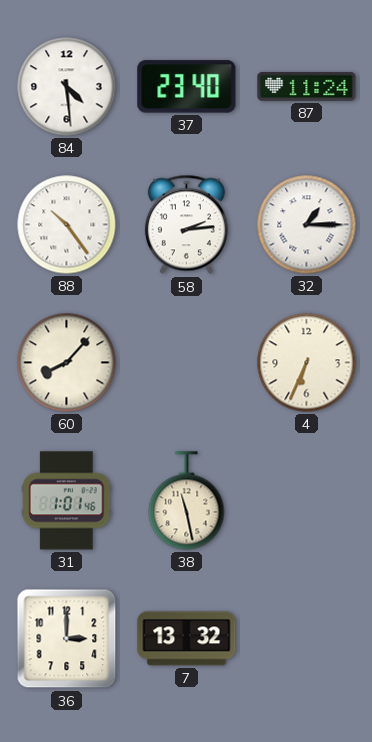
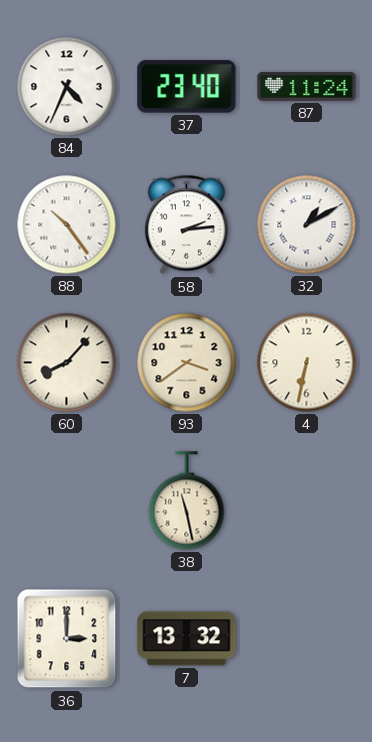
84: 4:29 -> 4:34 (67, 87)
32: 1:15 -> 1:10 (307, 225)
93: none -> 3:39 (187, 363)
4: 6:34 -> 6:32 (307, 363)
31: 1:01 -> none (67, 501)
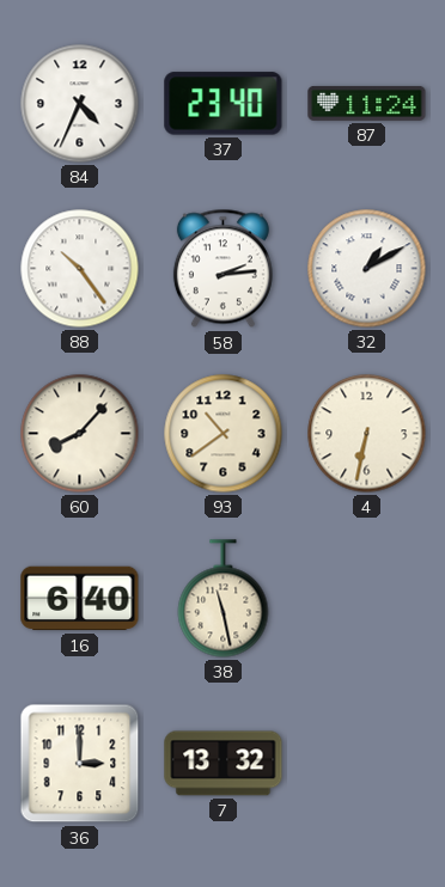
93: 3:39 -> 10:39 (224, 434)
16: none -> 6:40 (80, 599)
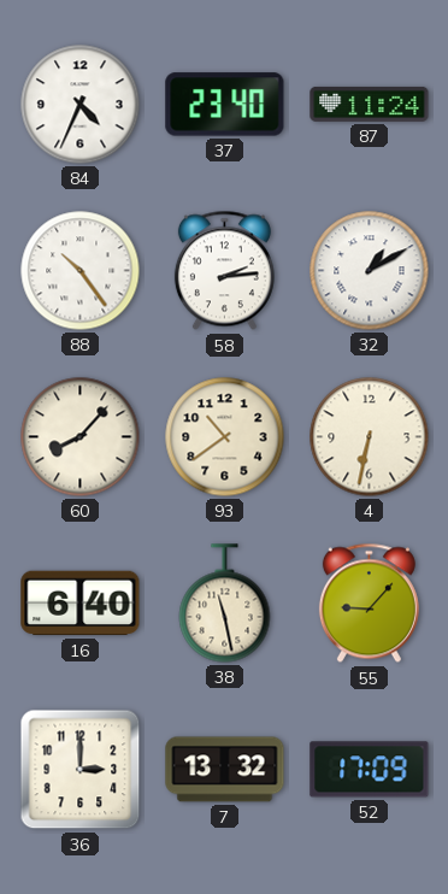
55: none -> 9:07 (369, 604)
52: none -> 17:09 (370, 770)
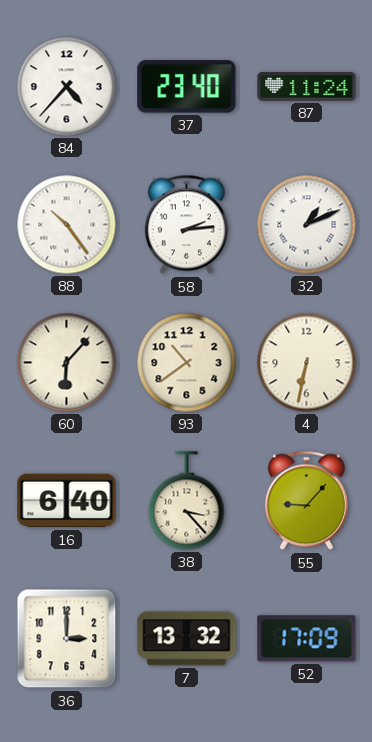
84: 4:34 -> 4:37 (67, 87)
32: 1:10 -> 1:11 (307, 225)
60: 8:07 -> 6:07 (67, 363)
38: 11:28 -> 3:23 (187, 501)
